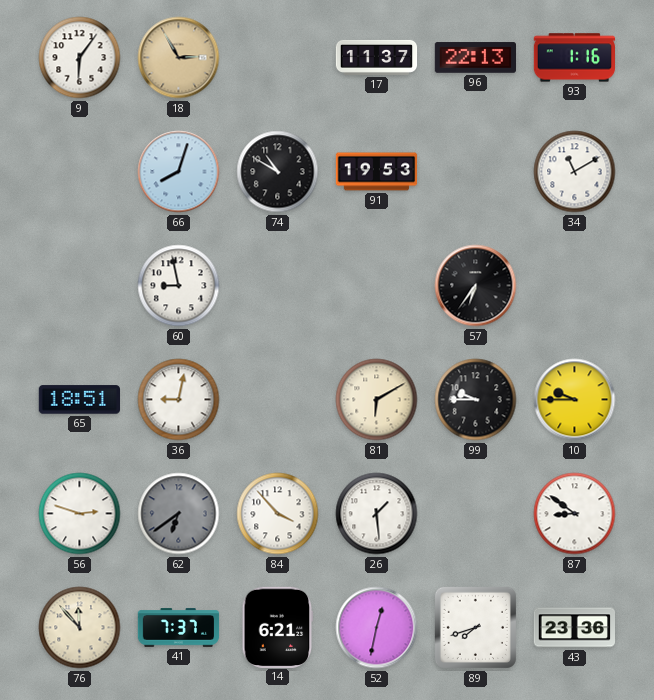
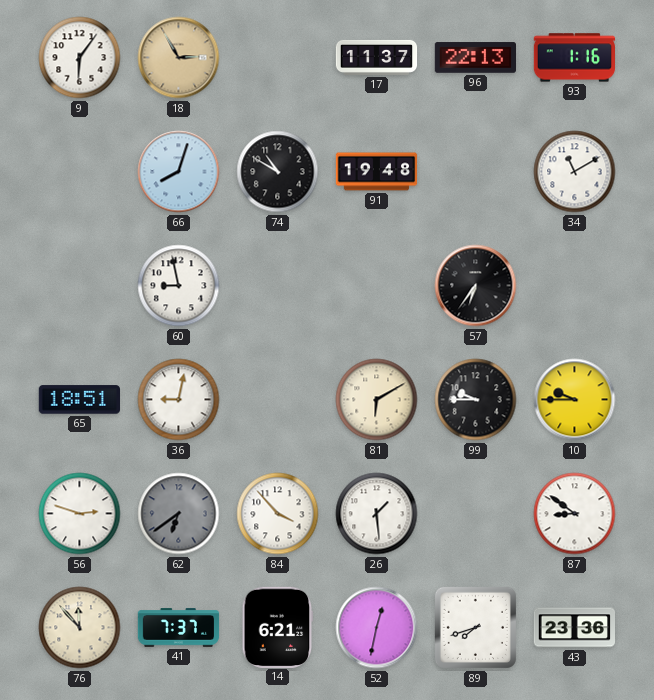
91: 19:53 -> 19:48 (377, 172)
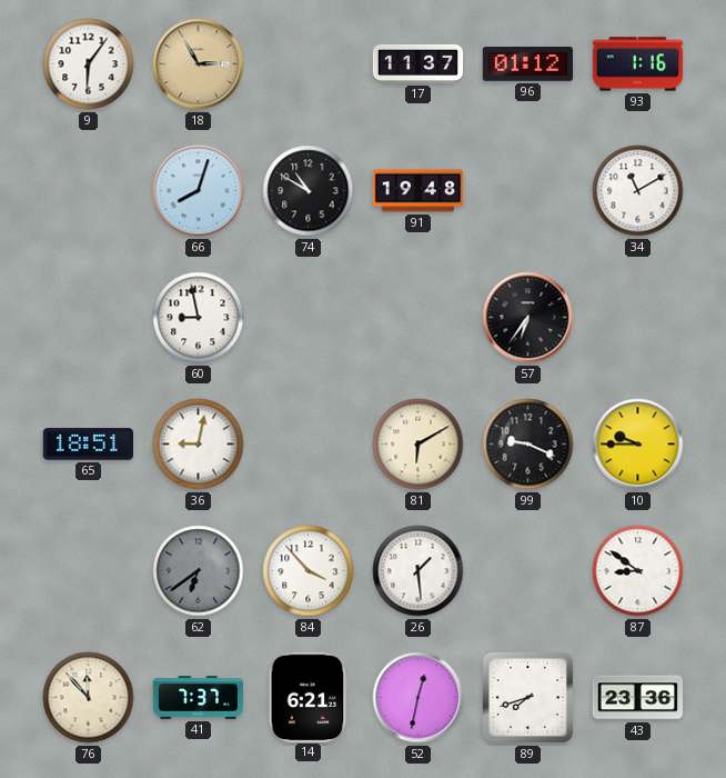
96: 22:13 -> 01:12 (527, 64)
99: 9:45 -> 9:19 (528, 445)
56: 2:48 -> none (80, 514)
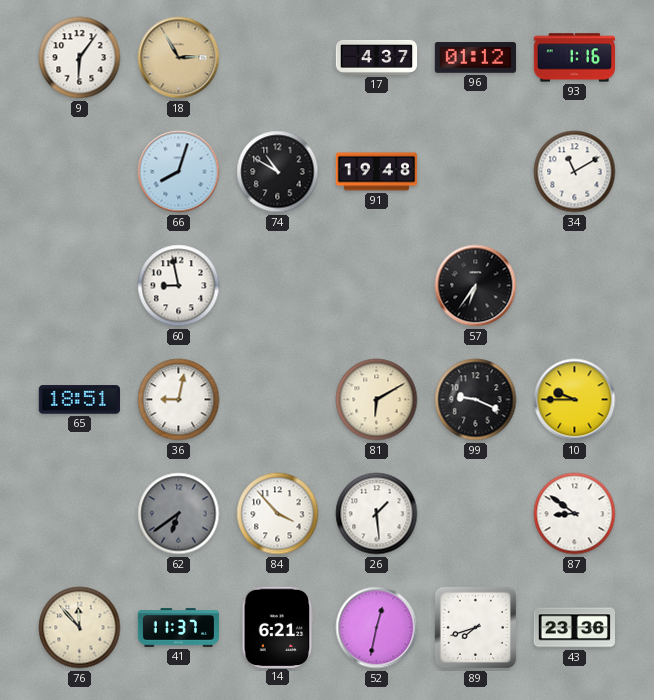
17: 11:37 -> 4:37 (377, 57)
41: 7:37 -> 11:37 (179, 628)
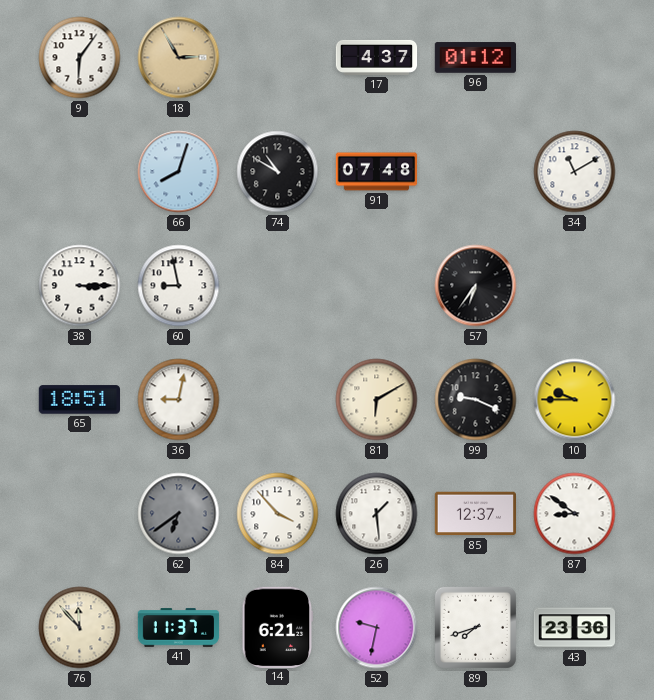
93: 1:16 -> none (575, 58)
91: 19:48 -> 07:48 (377, 172)
38: none -> 3:15 (80, 286)
85: none -> 12:37 (475, 514)
52: 12:32 -> 9:32 (377, 628)
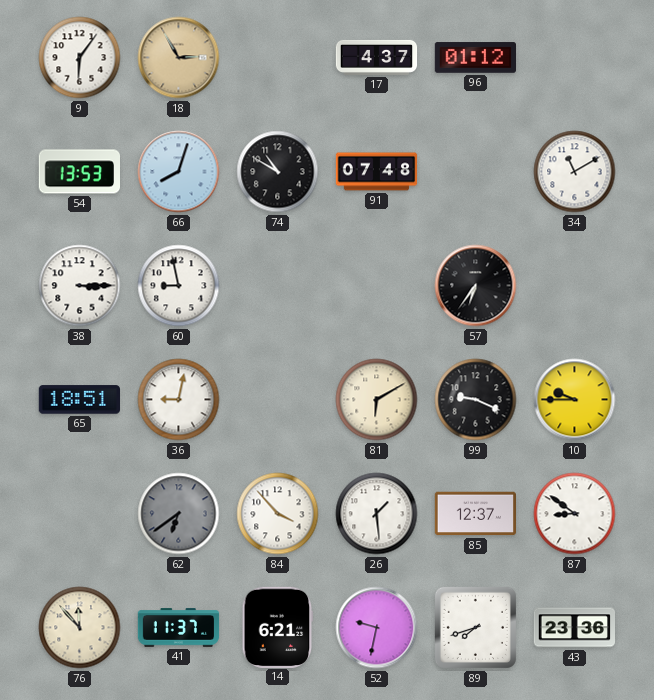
54: none -> 13:53 (79, 172)
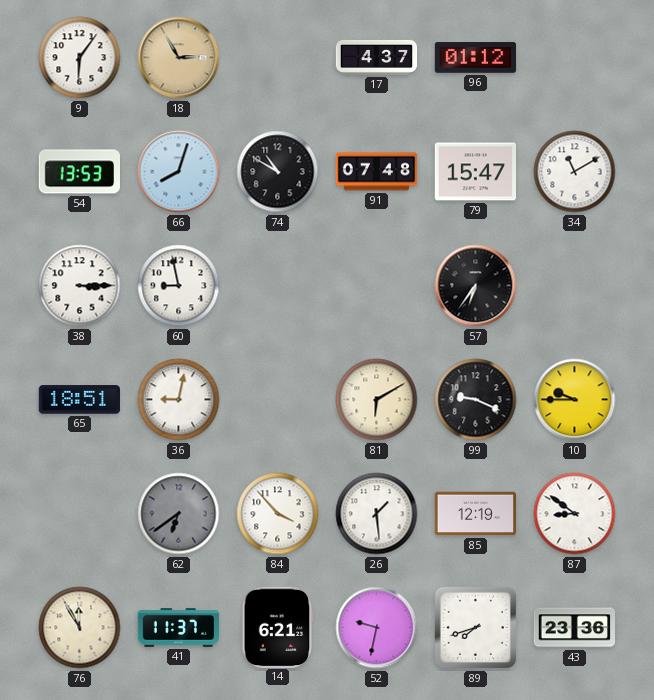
79: none -> 15:47 (475, 172)
85: 12:37 -> 12:19 (475, 514)
76: 11:53 -> 11:55 (80, 628)
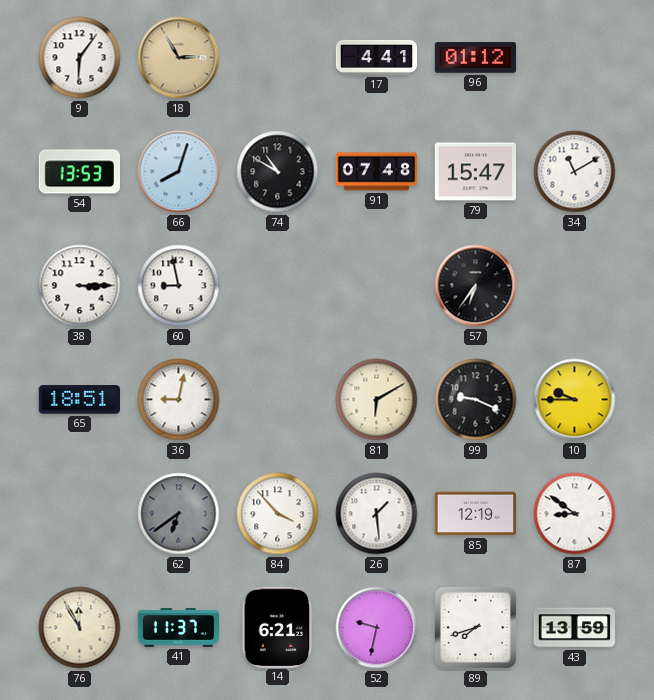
17: 4:37 -> 4:41 (377, 57)
43: 23:36 -> 13:59 (574, 628)
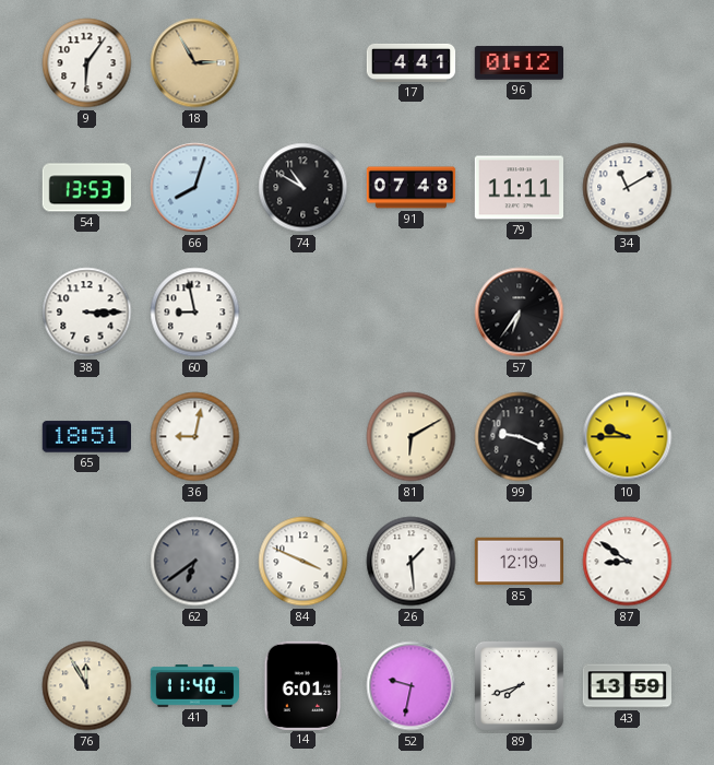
79: 15:47 -> 11:11 (519, 188)
84: 3:53 -> 3:49 (304, 562)
41: 11:37 -> 11:40 (195, 686)
14: 6:21 -> 6:01 (304, 685)
